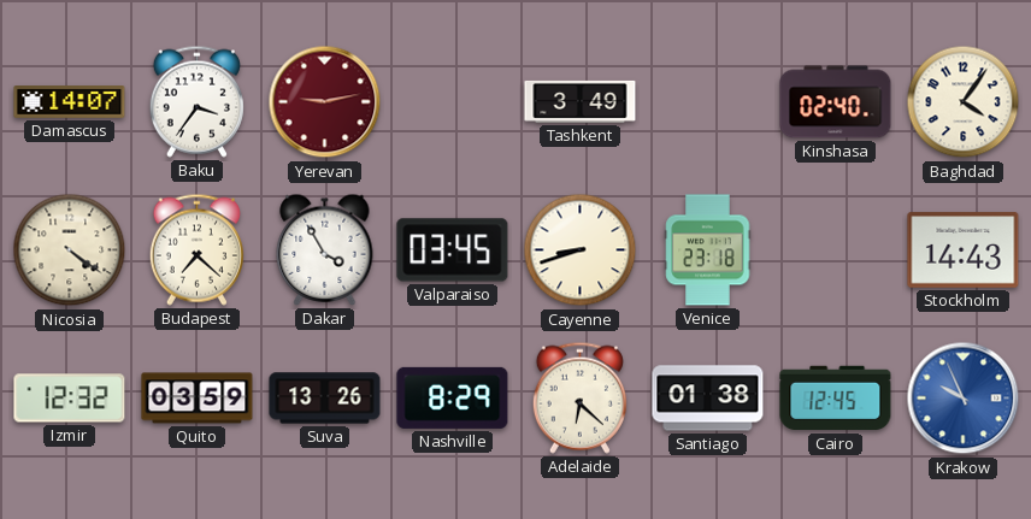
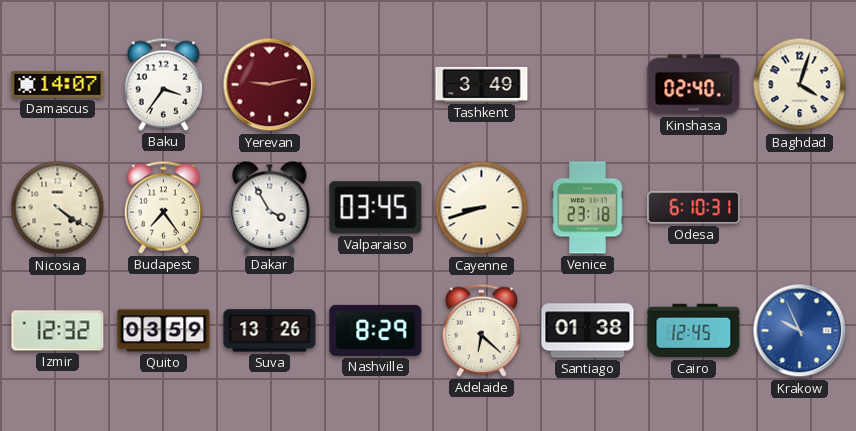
Baghdad: 4:06 -> 4:03 (800, 85)
Budapest: 7:22 -> 7:24 (163, 207)
Odesa: none -> 6:10 (694, 208)
Stockholm: 14:43 -> none (964, 250)
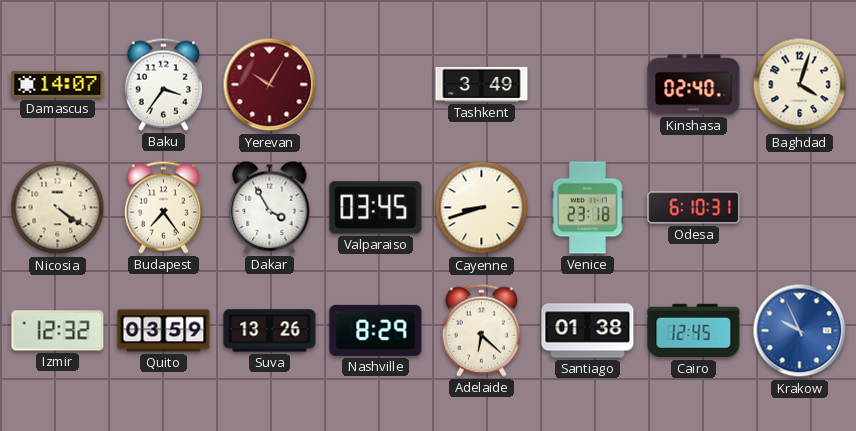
Yerevan: 9:13 -> 10:05 (270, 85)
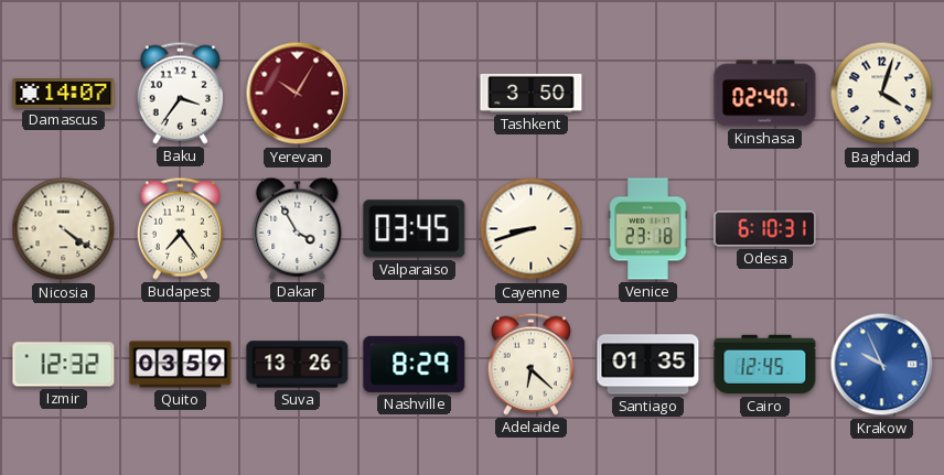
Tashkent: 3:49 -> 3:50 (532, 93)
Santiago: 01:38 -> 01:35 (648, 365)
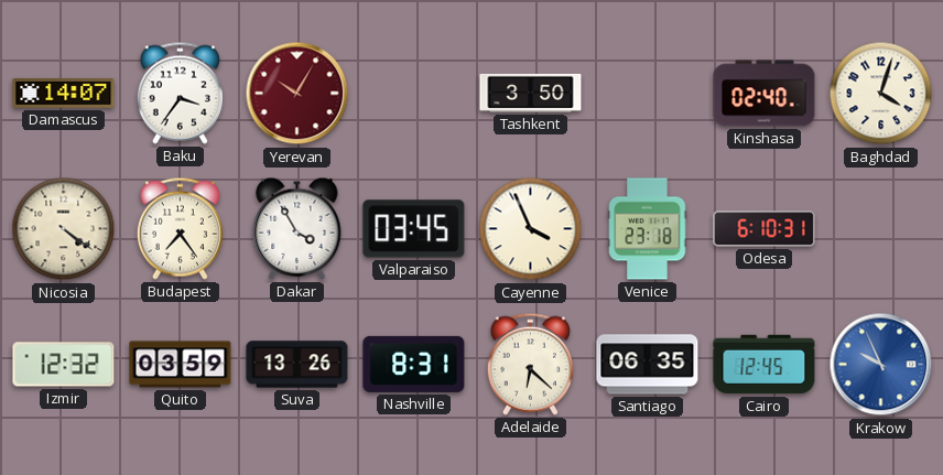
Cayenne: 8:42 -> 3:56 (531, 229)
Nashville: 8:29 -> 8:31 (414, 364)
Santiago: 01:35 -> 06:35 (648, 365)
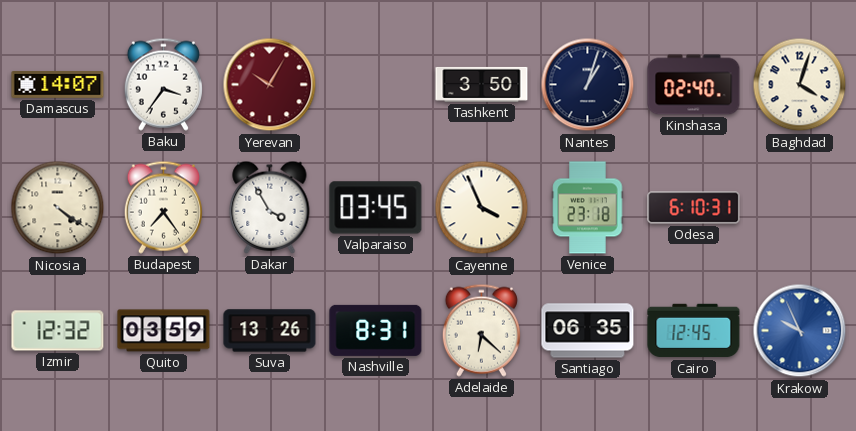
Nantes: none -> 1:03 (588, 85)
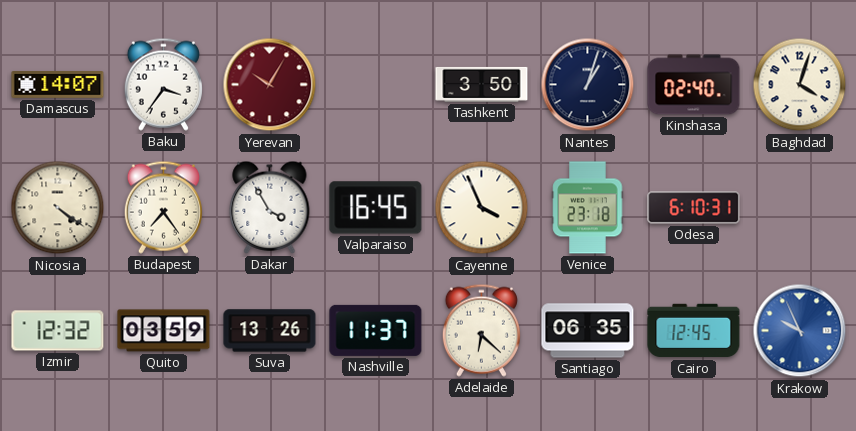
Valparaiso: 03:45 -> 16:45 (376, 208)
Nashville: 8:31 -> 11:37 (376, 330)
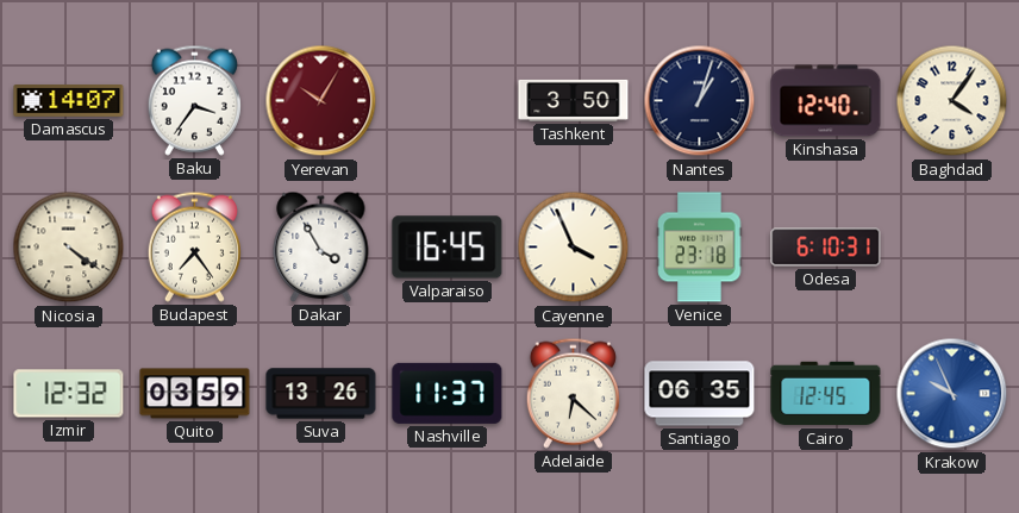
Kinshasa: 02:40 -> 12:40 (826, 101)
Baghdad: 4:03 -> 4:06 (952, 101)
